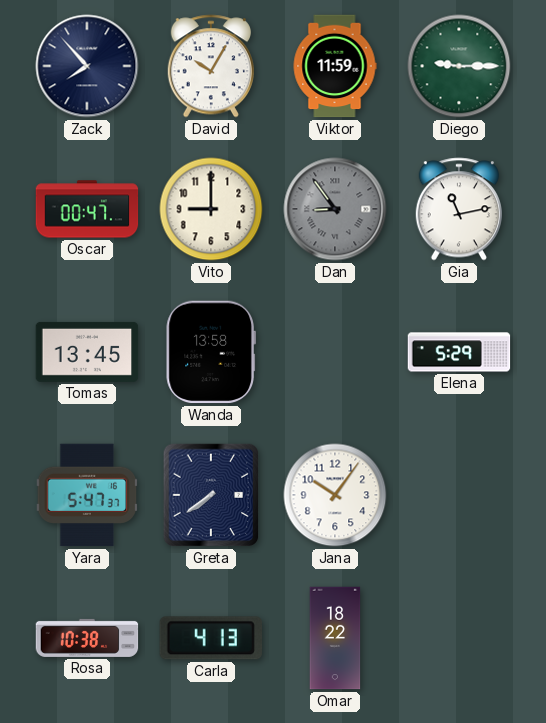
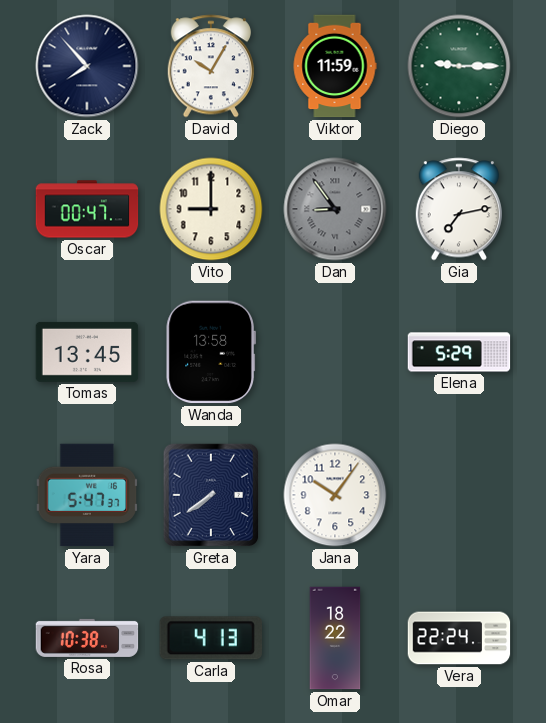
Gia: 11:13 -> 7:13 (458, 209)
Vera: none -> 22:24 (459, 638)
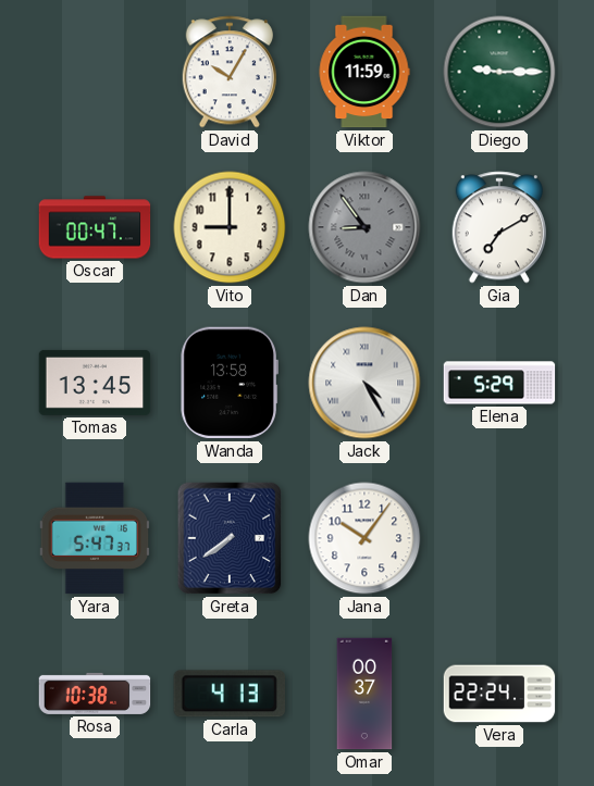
Zack: 7:53 -> none (87, 66)
Gia: 7:13 -> 7:10 (498, 227)
Jack: none -> 4:25 (364, 383)
Omar: 18:22 -> 00:37 (364, 694)
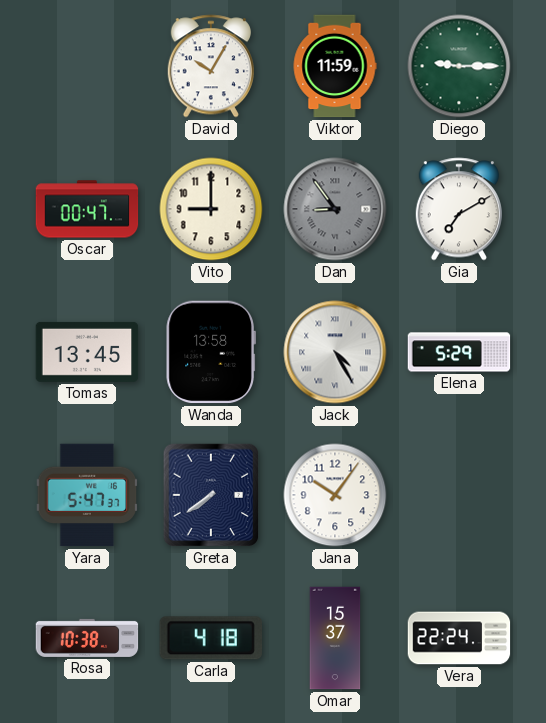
Carla: 4:13 -> 4:18 (211, 638)
Omar: 00:37 -> 15:37 (335, 638)
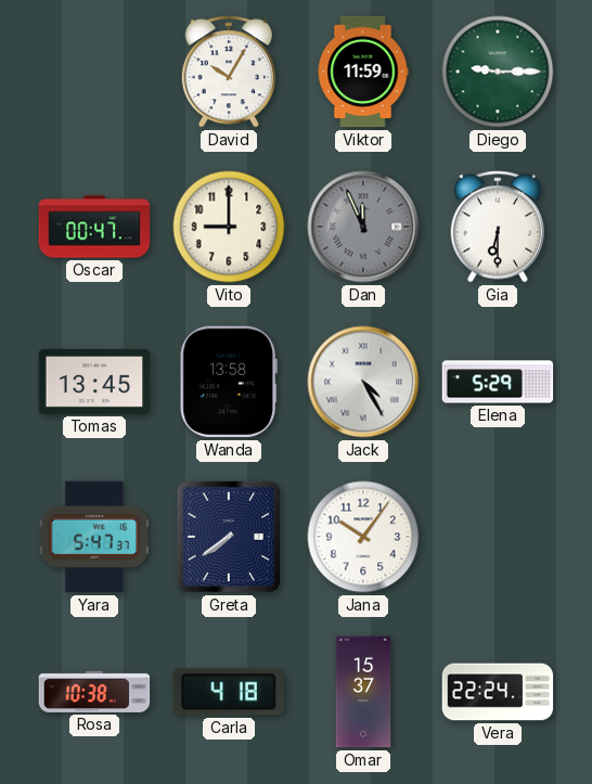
Dan: 8:54 -> 11:56 (363, 227)
Gia: 7:10 -> 6:30 (497, 227)
